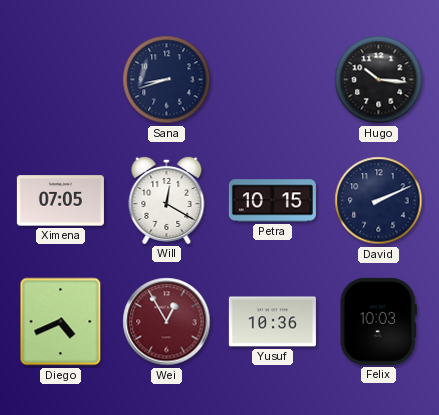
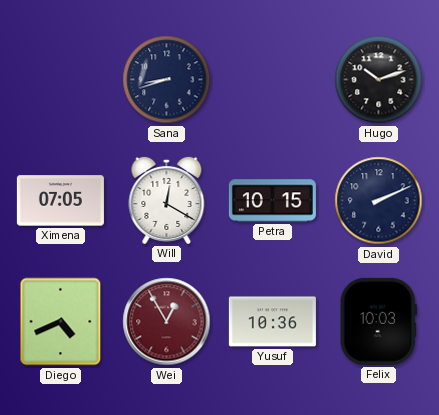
Hugo: 10:16 -> 10:12 (379, 80)
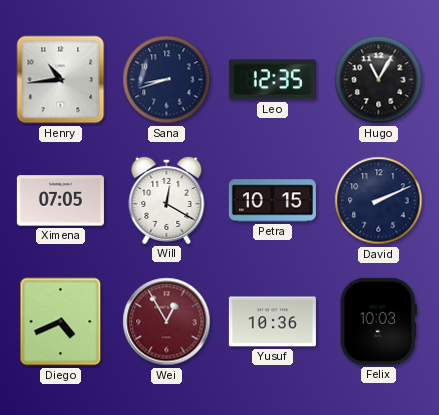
Henry: none -> 10:44 (61, 80)
Leo: none -> 12:35 (272, 80)
Hugo: 10:12 -> 11:05 (379, 80)
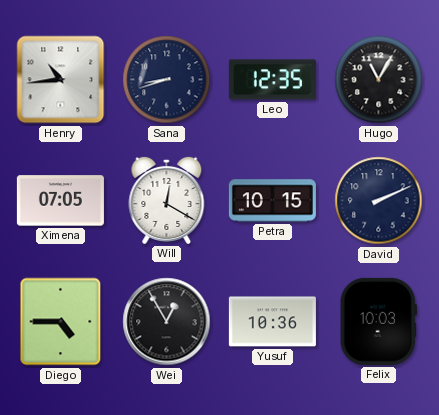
Diego: 4:41 -> 4:45 (61, 322)
Wei dial: burgundy -> black (167, 322)
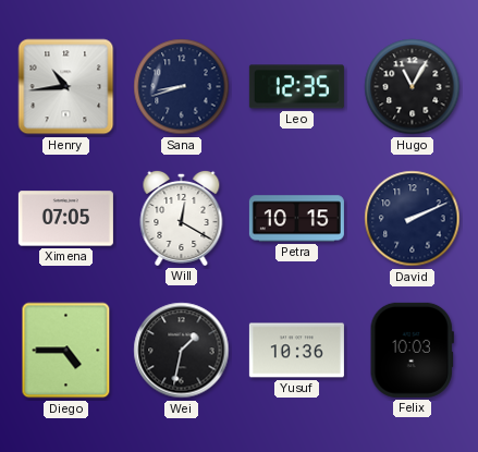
Wei: 12:55 -> 1:32 (182, 351)
